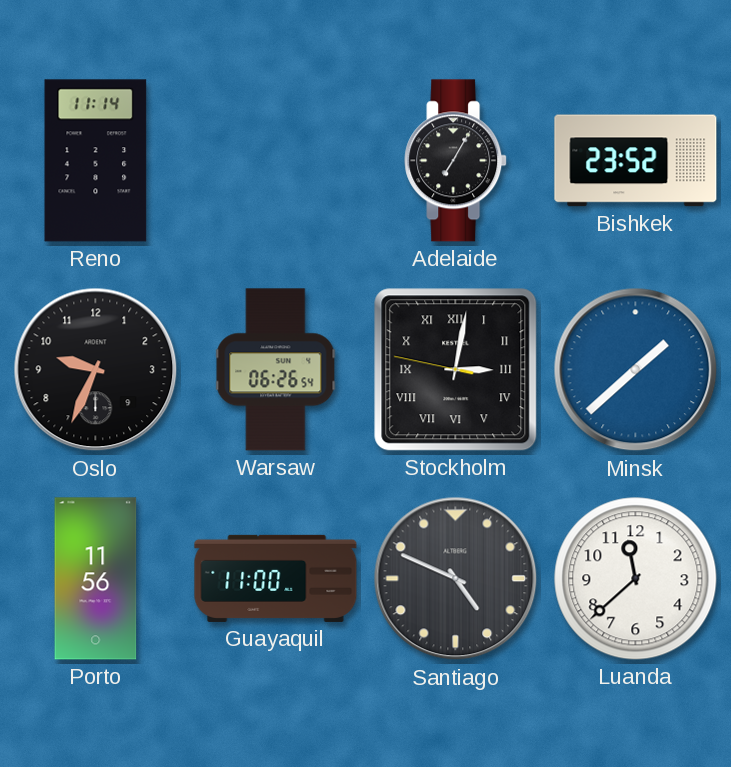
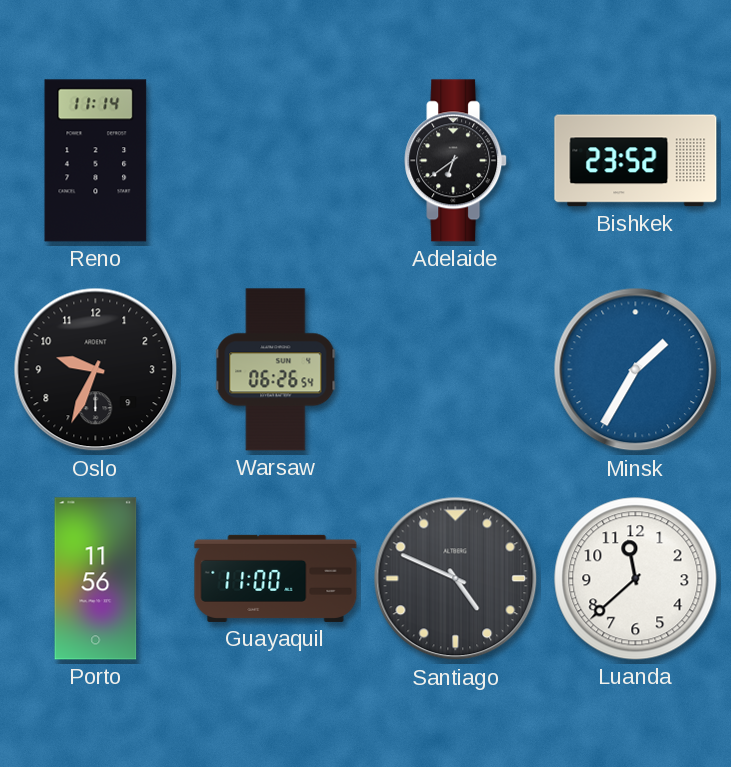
Adelaide: 7:05 -> 6:39 (456, 161)
Stockholm: 3:01 -> none (456, 370)
Minsk: 1:38 -> 1:35 (636, 370)
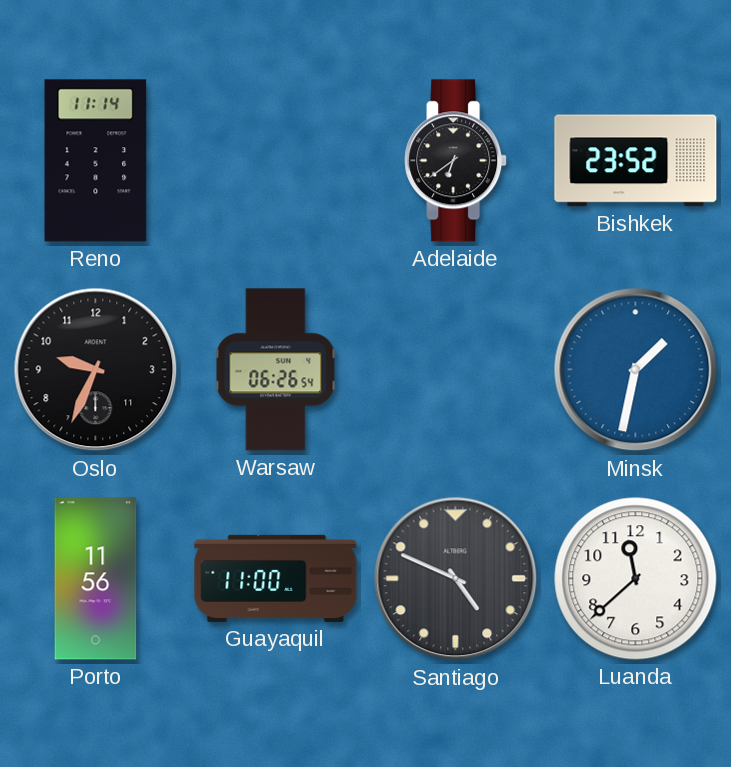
Oslo date: 9 -> 11 (96, 370)
Minsk: 1:35 -> 1:32 (636, 370)
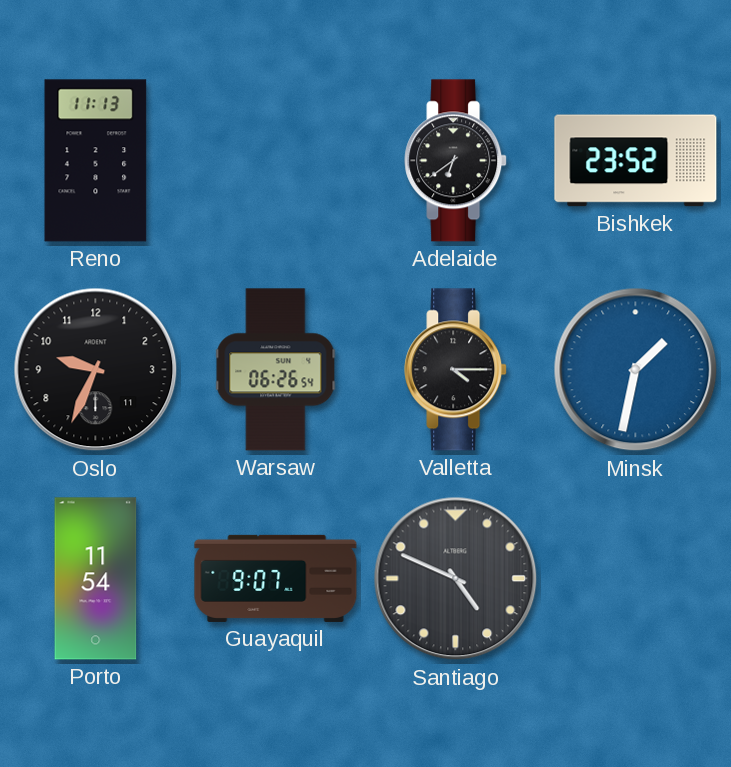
Reno: 11:14 -> 11:13 (96, 161)
Valletta: none -> 4:15 (456, 370)
Porto: 11:56 -> 11:54 (96, 579)
Guayaquil: 11:00 -> 9:07 (276, 578)
Luanda: 11:38 -> none (636, 579)
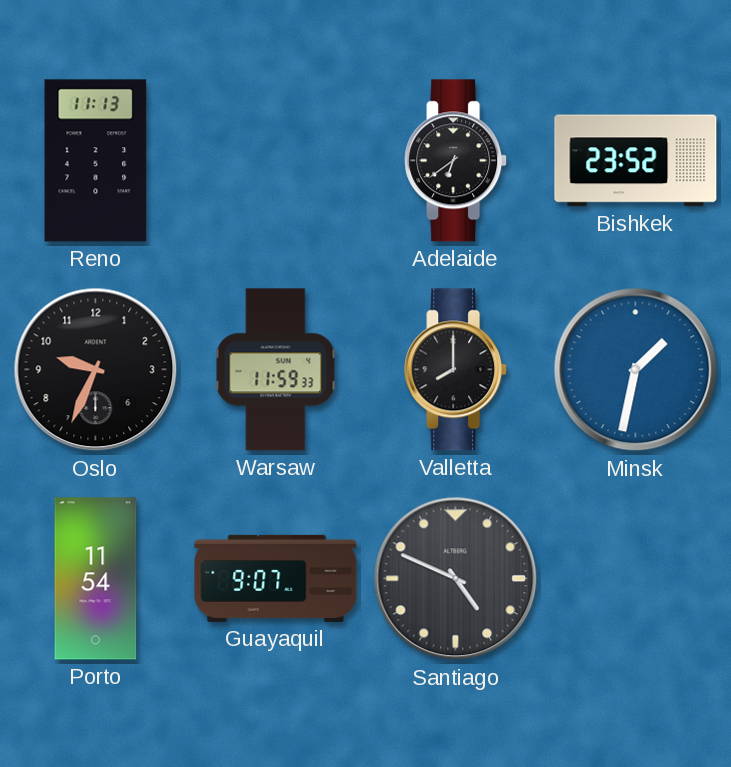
Oslo date: 11 -> 6 (96, 370)
Warsaw: 06:26 -> 11:59 (276, 370)
Valletta: 4:15 -> 8:00 (456, 370)
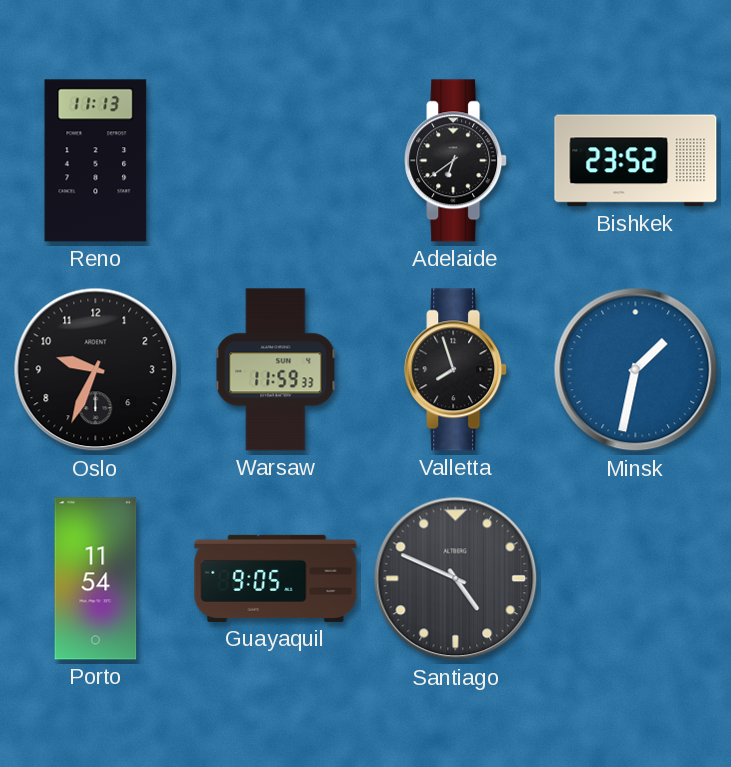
Valletta: 8:00 -> 7:57 (456, 370)
Guayaquil: 9:07 -> 9:05 (276, 578)
